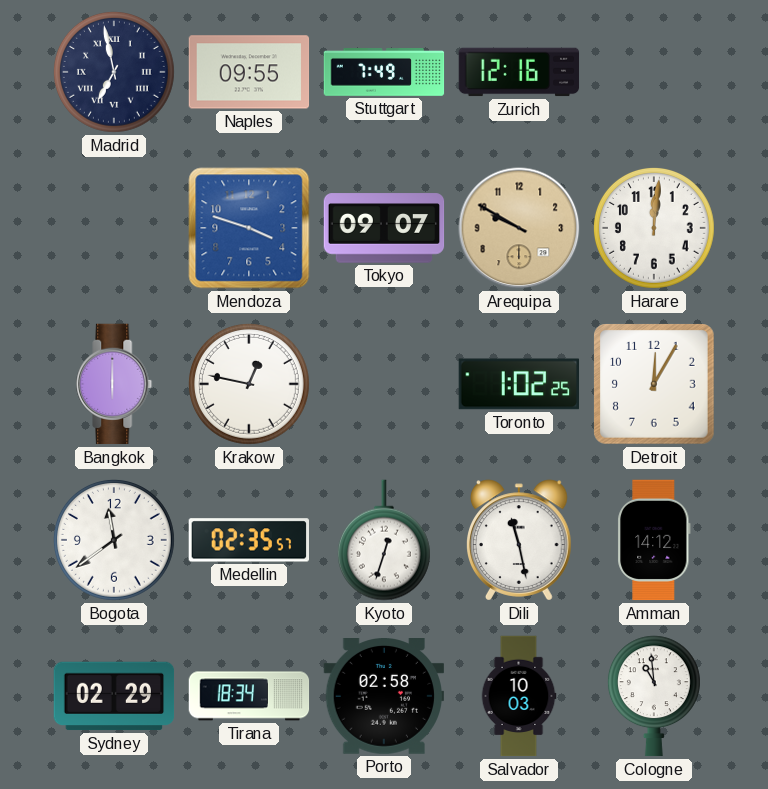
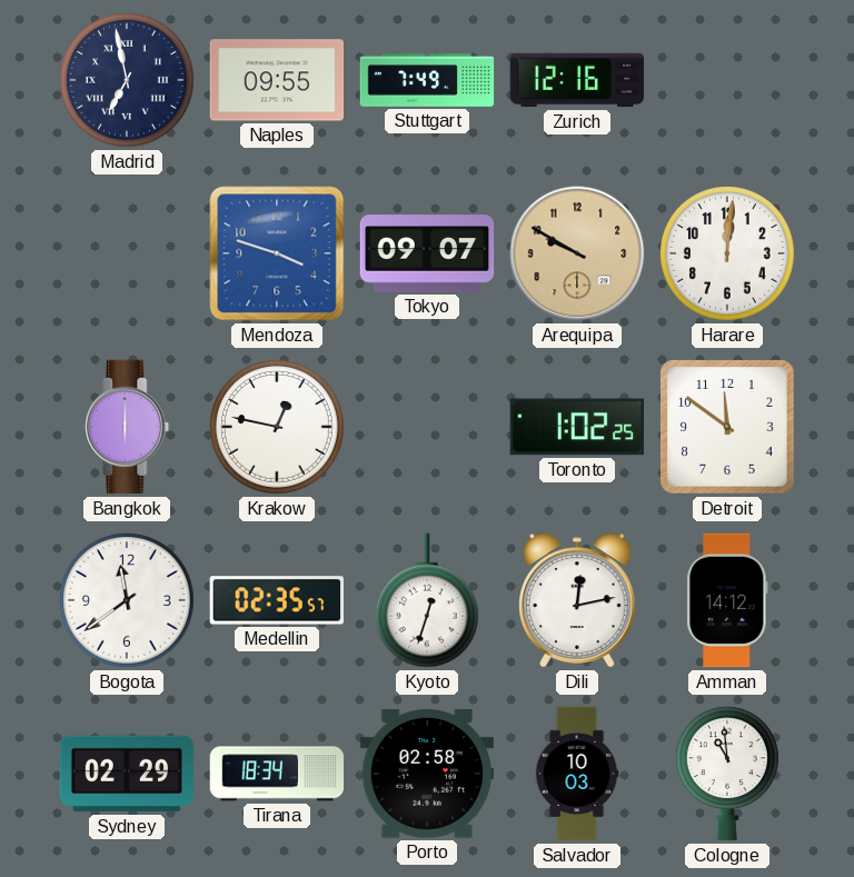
Detroit: 12:05 -> 11:51 (728, 428)
Dili: 11:28 -> 12:13 (578, 600)
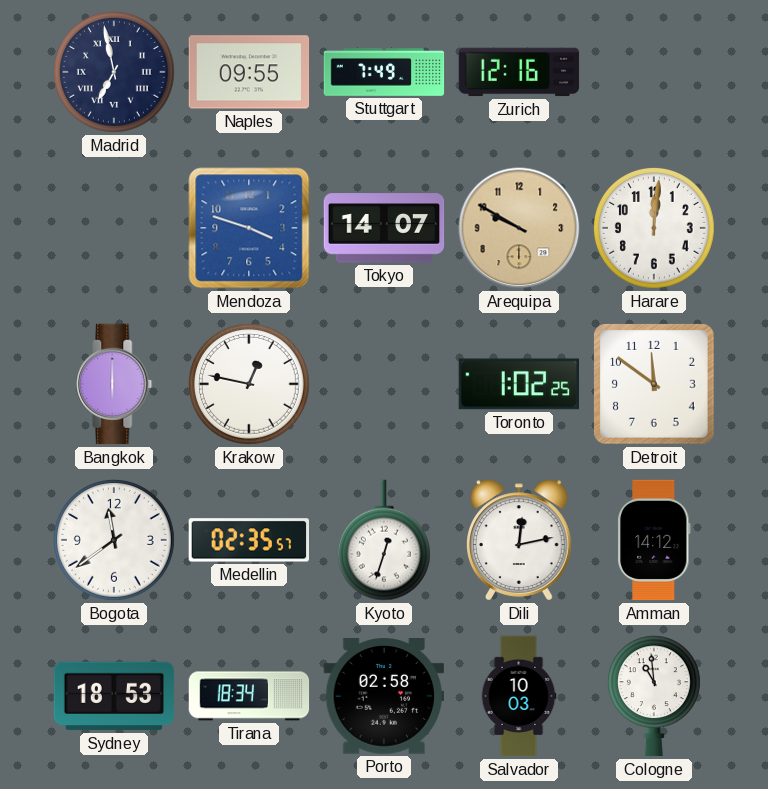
Tokyo: 09:07 -> 14:07 (384, 228)
Sydney: 02:29 -> 18:53 (114, 696)
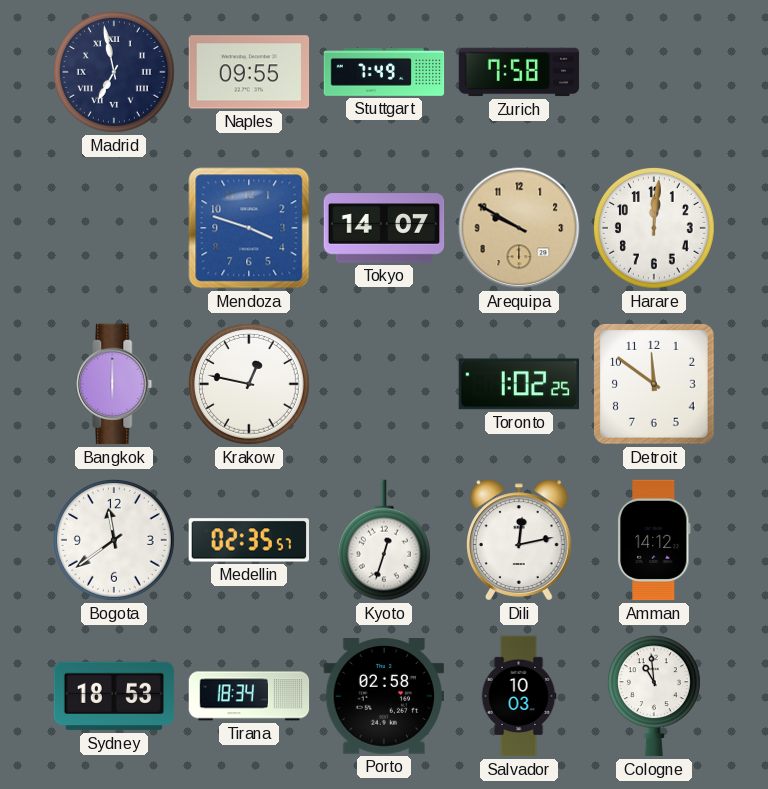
Zurich: 12:16 -> 7:58 (519, 72)
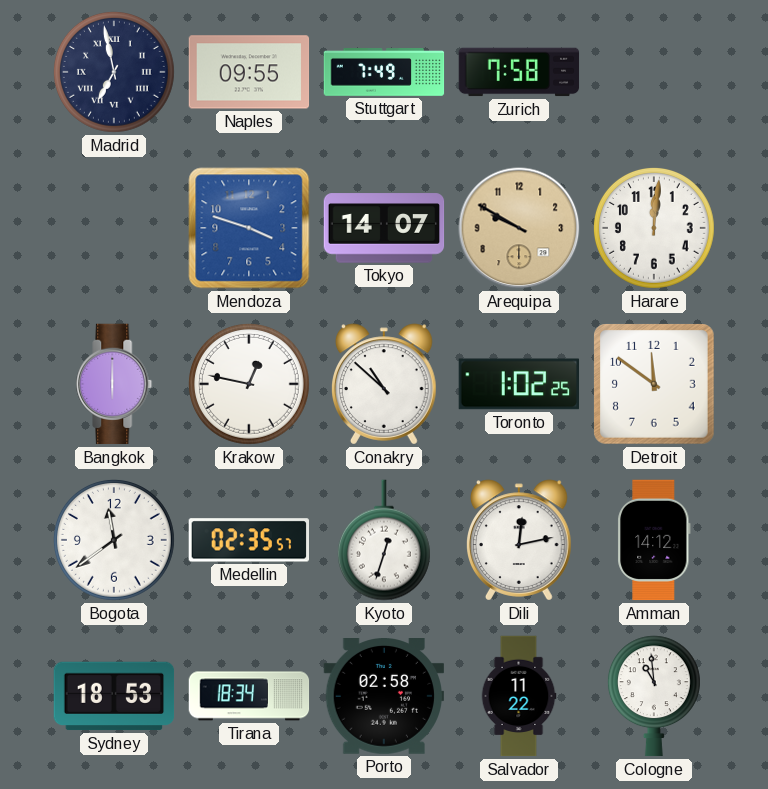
Conakry: none -> 10:52 (385, 384)
Salvador: 10:03 -> 11:22 (519, 696)
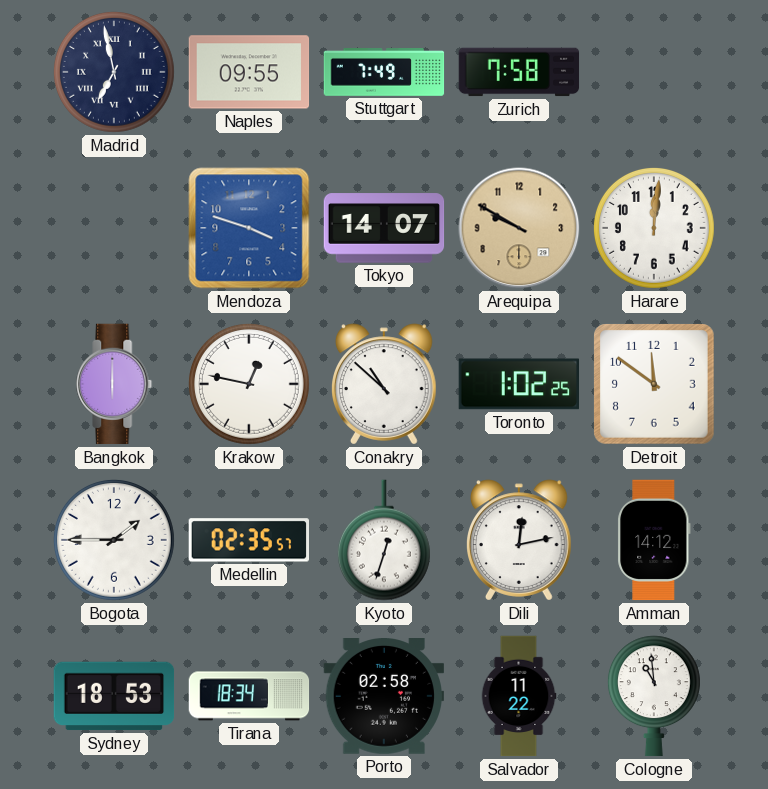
Bogota: 11:39 -> 1:45 (114, 540)
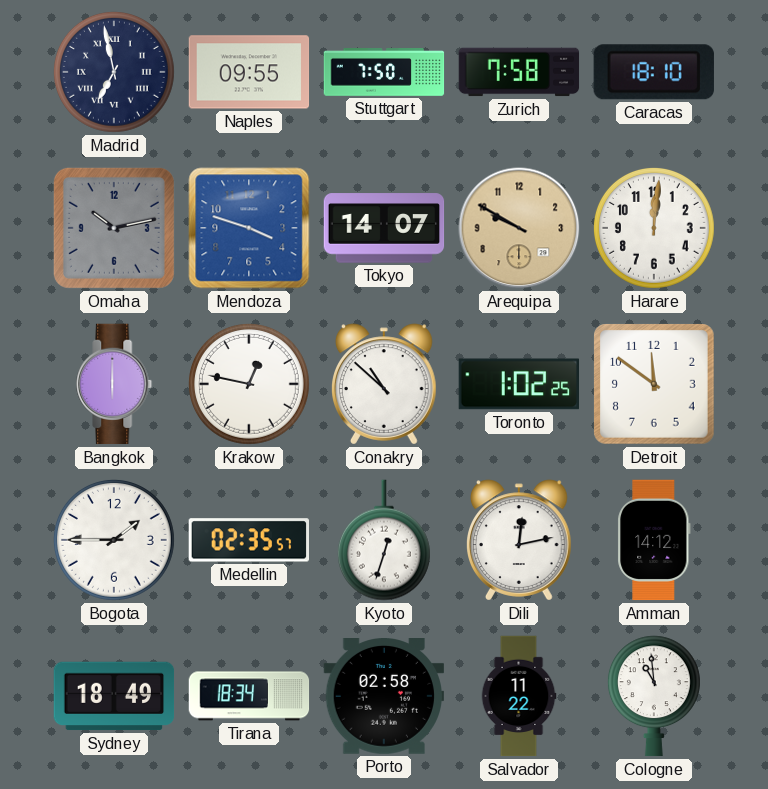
Stuttgart: 7:49 -> 7:50 (384, 72)
Caracas: none -> 18:10 (654, 72)
Omaha: none -> 10:13 (114, 228)
Sydney: 18:53 -> 18:49 (114, 696)
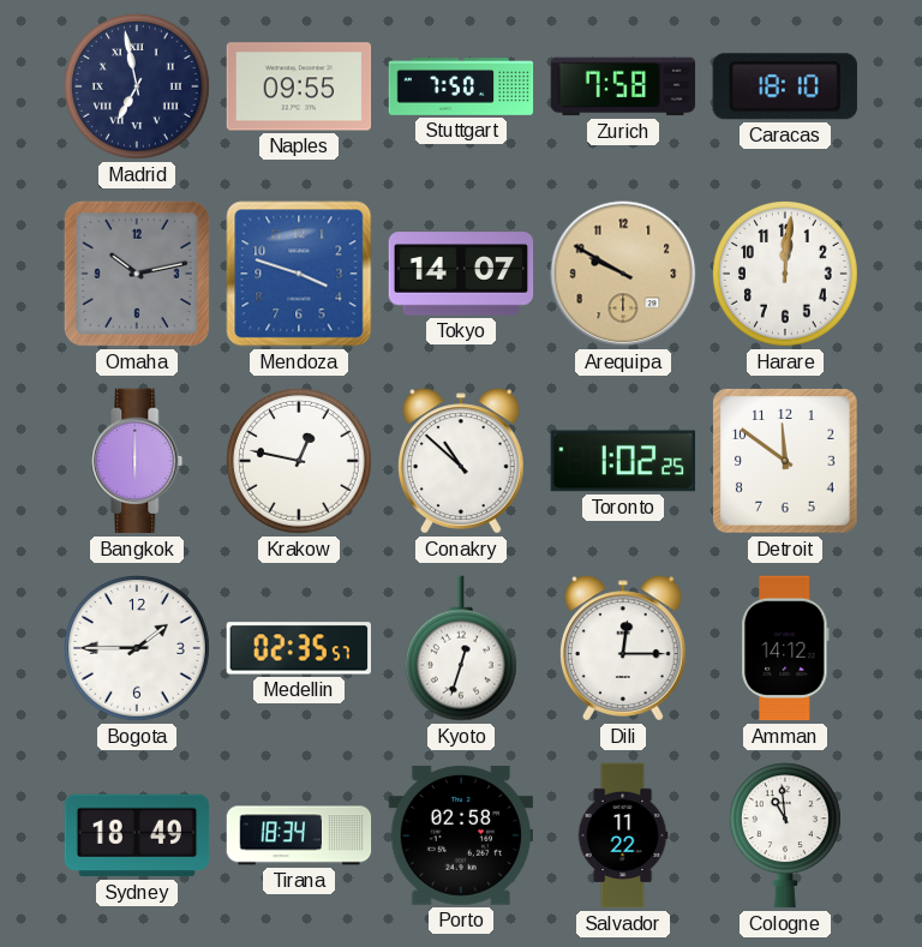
Dili: 12:13 -> 12:15 (624, 648)
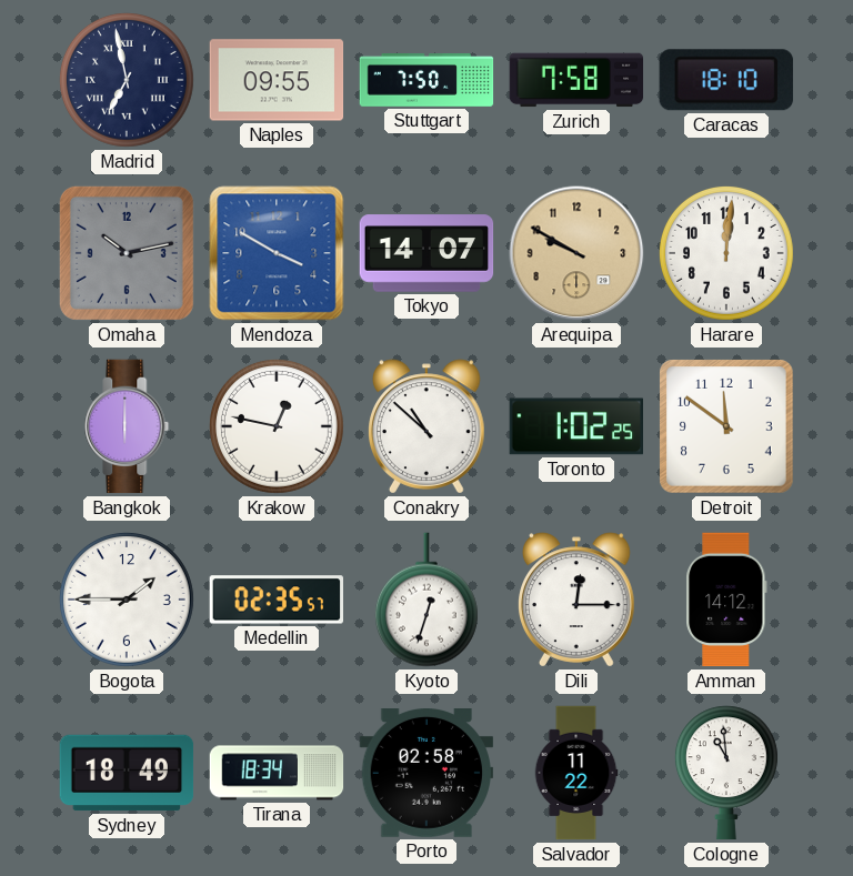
Mendoza: 3:48 -> 3:50 (277, 253)
